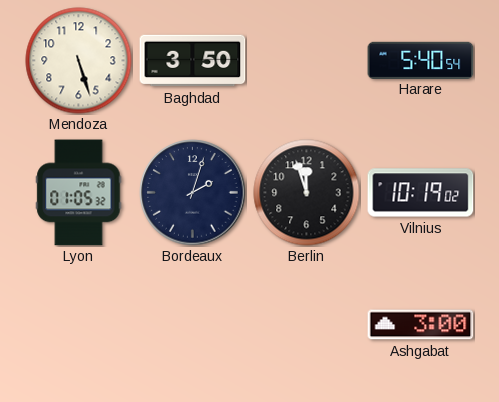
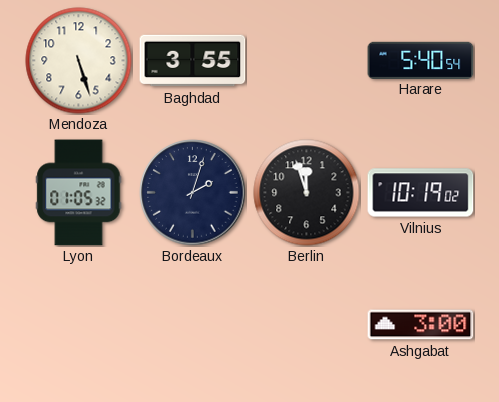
Baghdad: 3:50 -> 3:55 (193, 61)
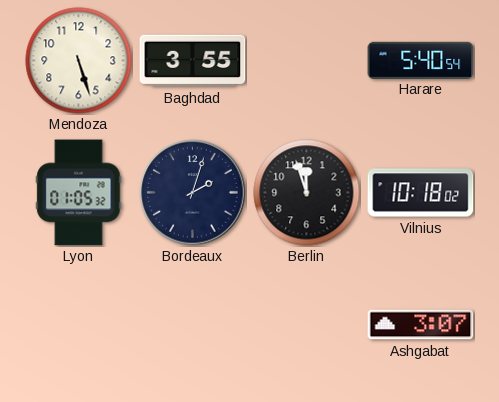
Vilnius: 10:19 -> 10:18 (421, 193)
Ashgabat: 3:00 -> 3:07 (421, 325)
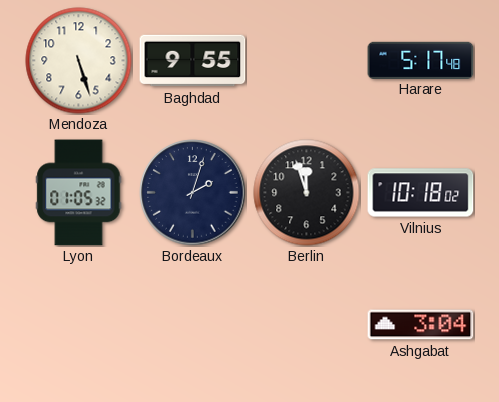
Baghdad: 3:55 -> 9:55 (193, 61)
Harare: 5:40 -> 5:17 (421, 60)
Ashgabat: 3:07 -> 3:04 (421, 325)
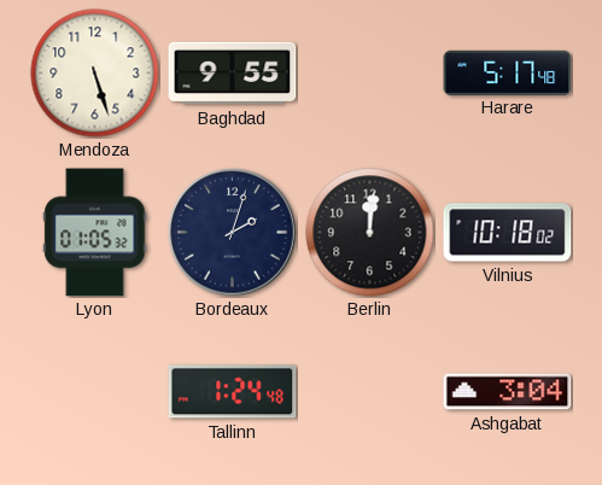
Berlin: 11:57 -> 12:01 (370, 233)
Tallinn: none -> 1:24 (233, 392)
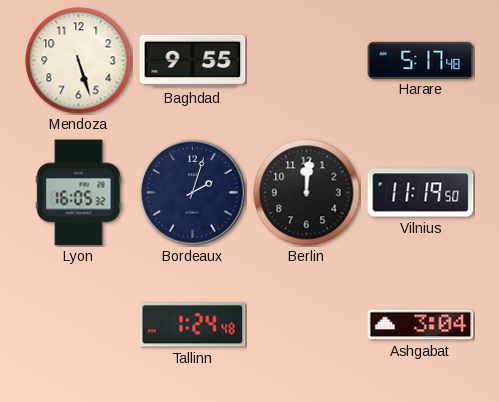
Lyon: 01:05 -> 16:05 (79, 193)
Vilnius: 10:18 -> 11:19 (421, 193)
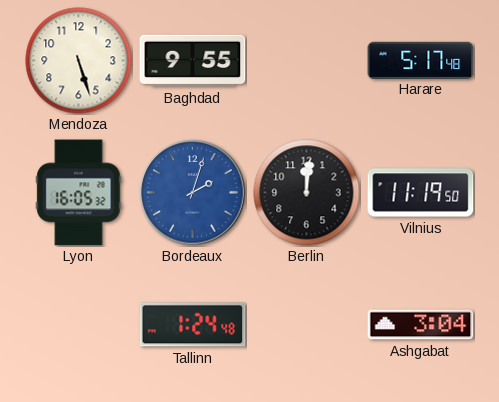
Bordeaux dial: navy -> blue (193, 193)
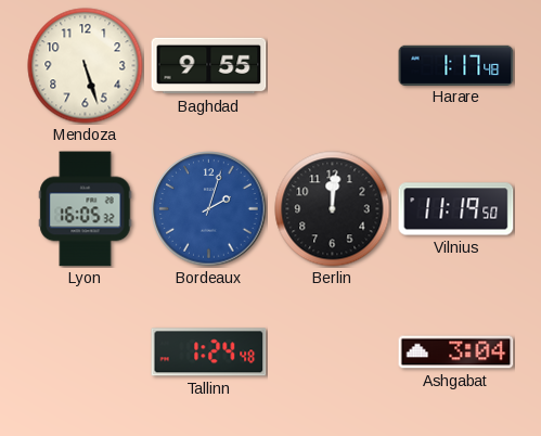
Harare: 5:17 -> 1:17 (456, 65)
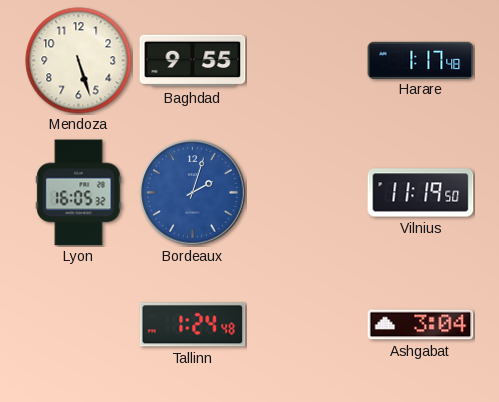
Berlin: 12:01 -> none (333, 209)
